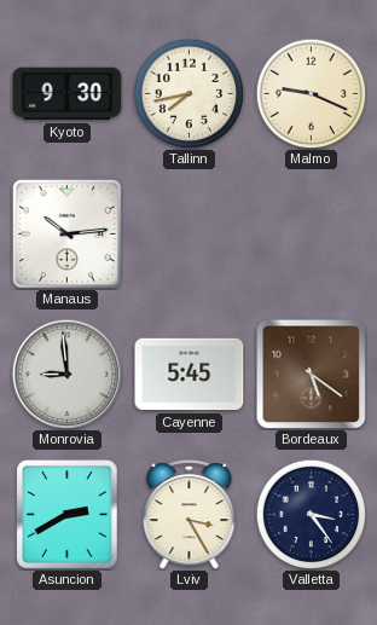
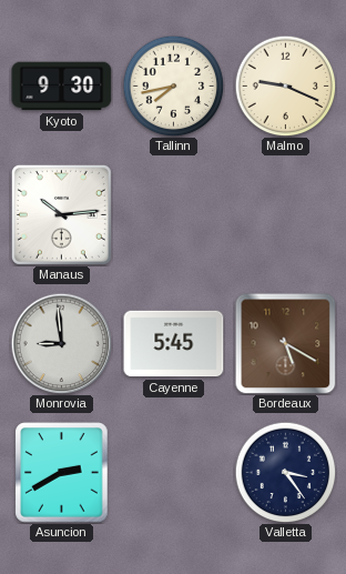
Bordeaux: 5:21 -> 5:20 (285, 343)
Lviv: 3:25 -> none (190, 515)
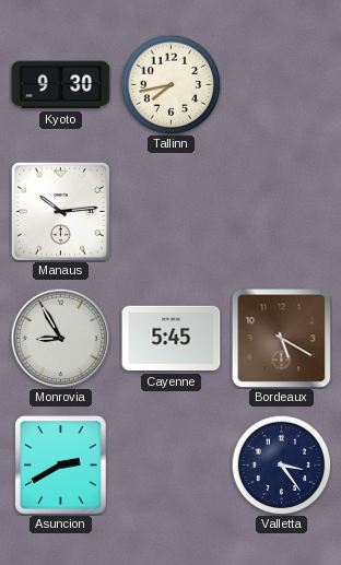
Malmo: 9:19 -> none (285, 85)
Monrovia: 8:59 -> 8:55 (60, 338)
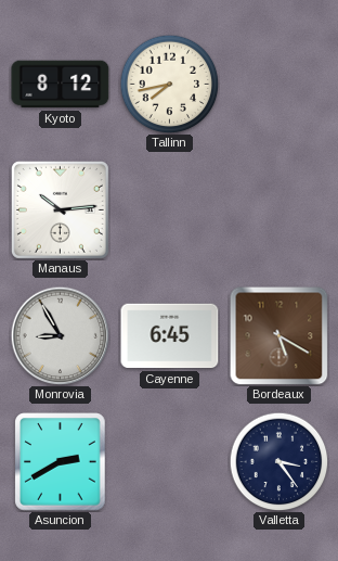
Kyoto: 9:30 -> 8:12 (61, 85)
Cayenne: 5:45 -> 6:45 (170, 336)
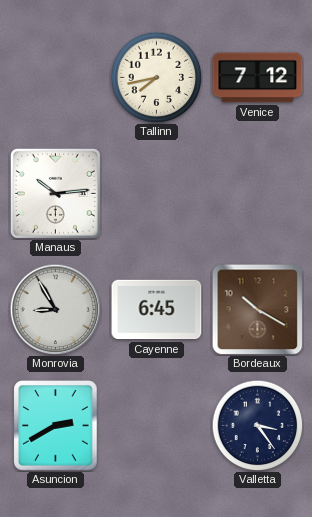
Kyoto: 8:12 -> none (61, 85)
Venice: none -> 7:12 (258, 78)
Bordeaux: 5:20 -> 10:20 (257, 309)
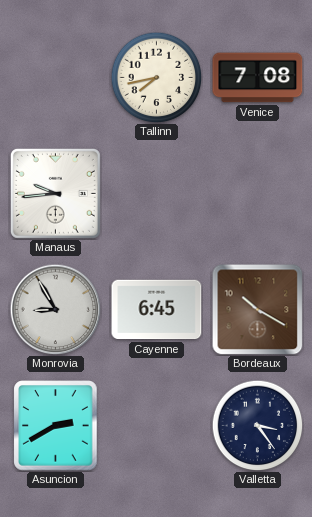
Venice: 7:12 -> 7:08 (258, 78)
Manaus: 10:14 -> 9:44 (55, 193)
